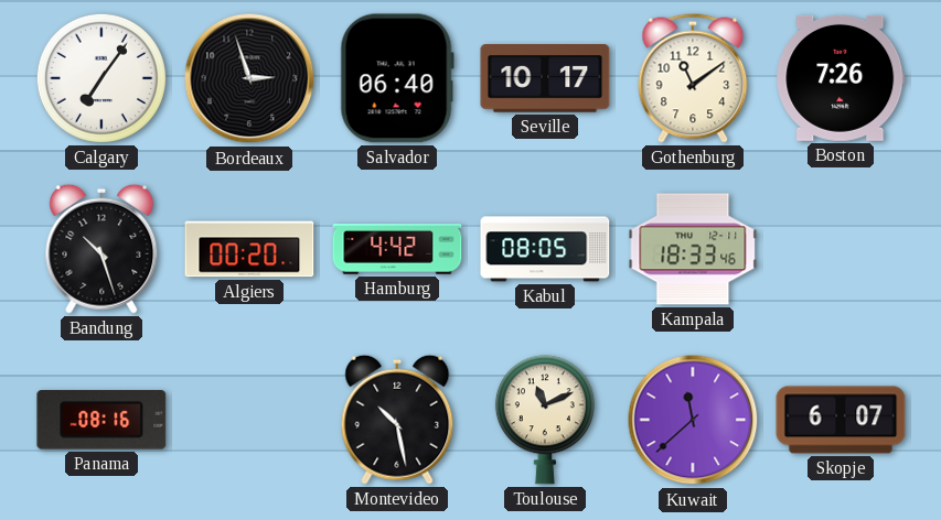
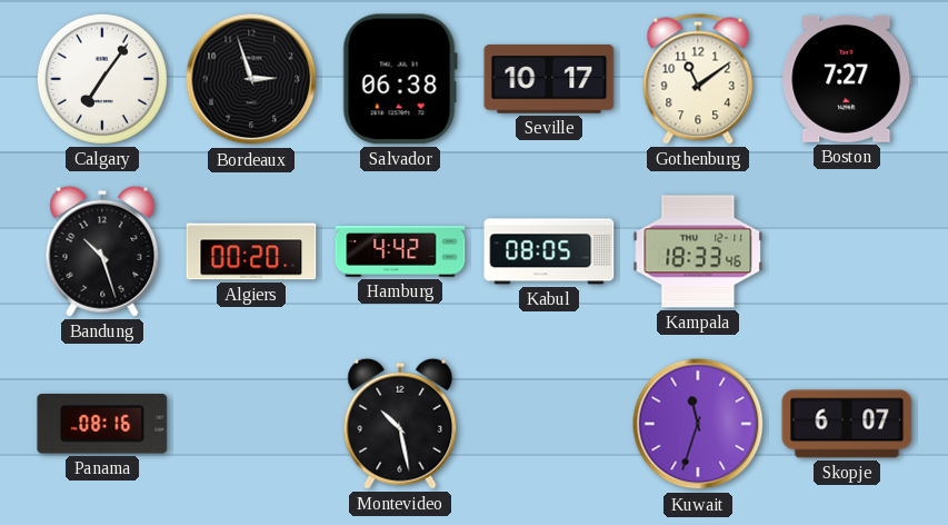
Salvador: 06:40 -> 06:38 (400, 79)
Boston: 7:26 -> 7:27 (847, 79)
Toulouse: 11:11 -> none (545, 420)
Kuwait: 11:38 -> 11:33 (698, 424)
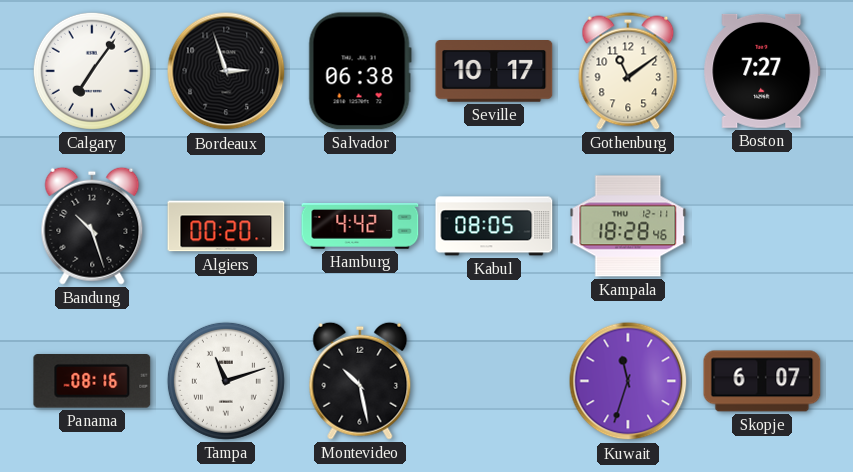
Kampala: 18:33 -> 18:28 (628, 226)
Tampa: none -> 11:12 (226, 381)
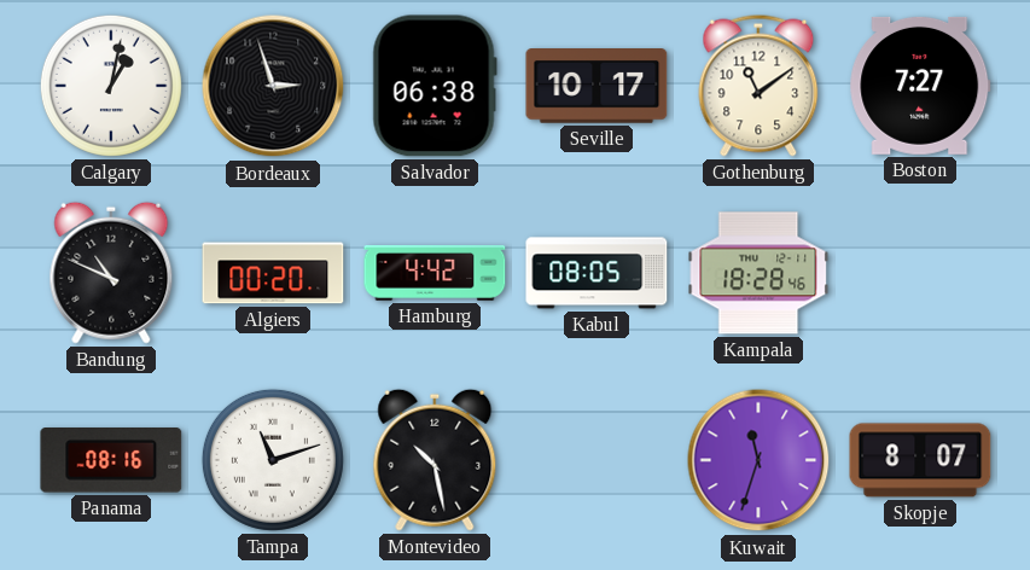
Calgary: 7:06 -> 1:02 (111, 86)
Bandung: 10:27 -> 10:49 (111, 273)
Skopje: 6:07 -> 8:07 (920, 460)
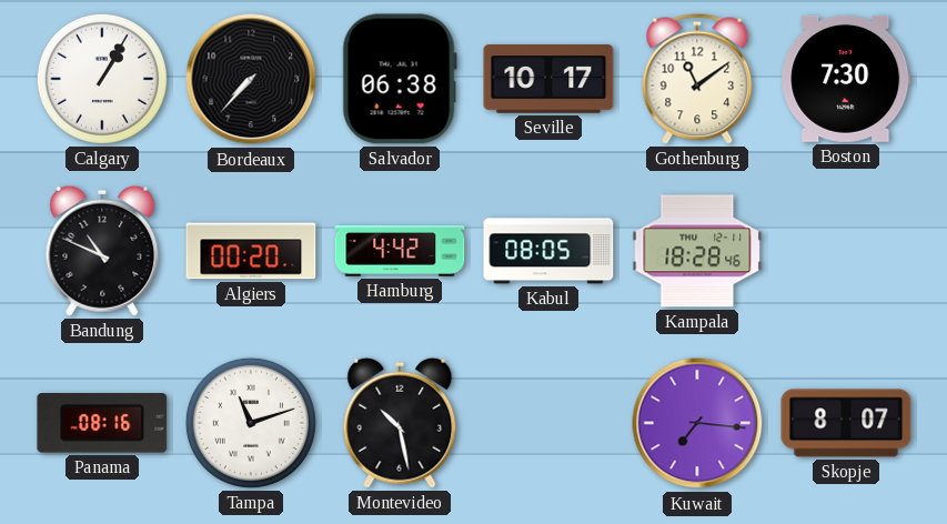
Calgary: 1:02 -> 1:05 (102, 79)
Bordeaux: 2:57 -> 7:37 (251, 79)
Boston: 7:27 -> 7:30 (846, 79)
Kuwait: 11:33 -> 7:16 (697, 423)
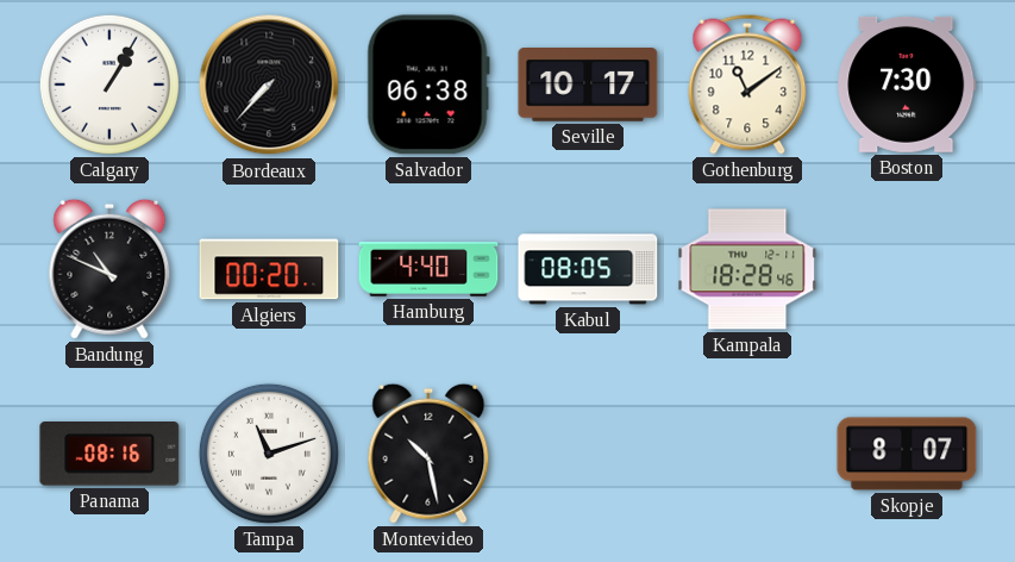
Hamburg: 4:42 -> 4:40 (428, 270)
Kuwait: 7:16 -> none (697, 423)
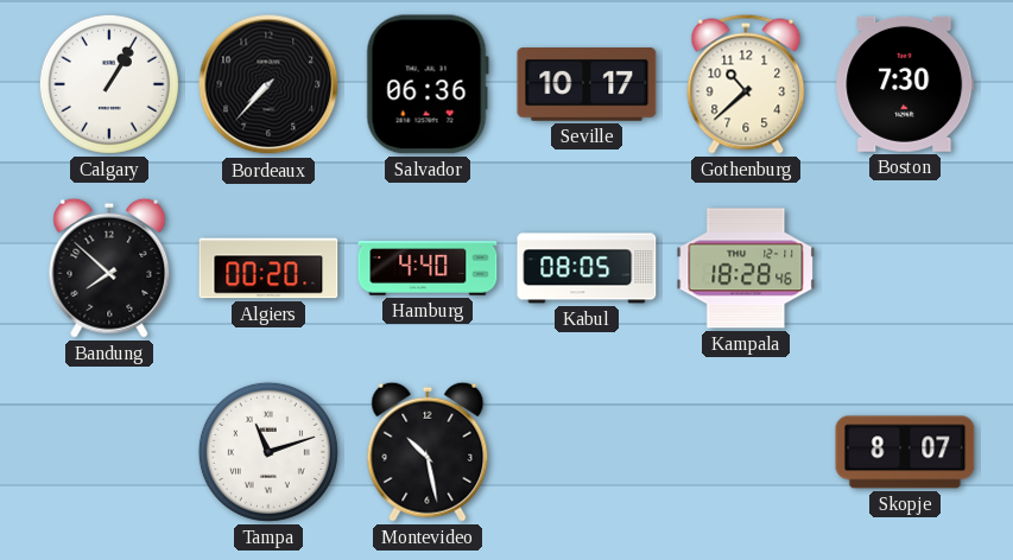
Salvador: 06:38 -> 06:36 (428, 84)
Gothenburg: 11:09 -> 10:38 (746, 84)
Bandung: 10:49 -> 7:52 (109, 268)
Panama: 08:16 -> none (109, 455)
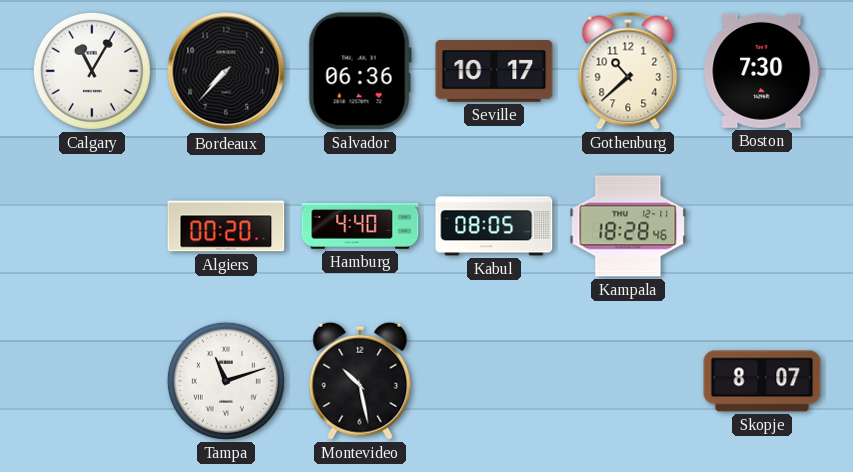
Calgary: 1:05 -> 11:05 (92, 71)
Bandung: 7:52 -> none (109, 268)
